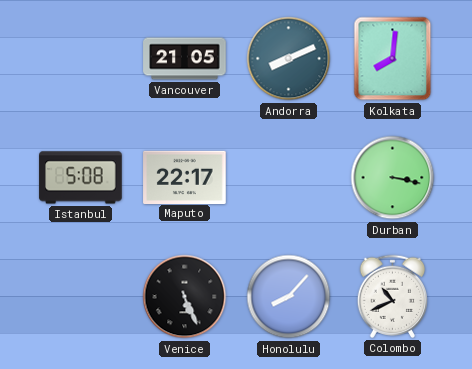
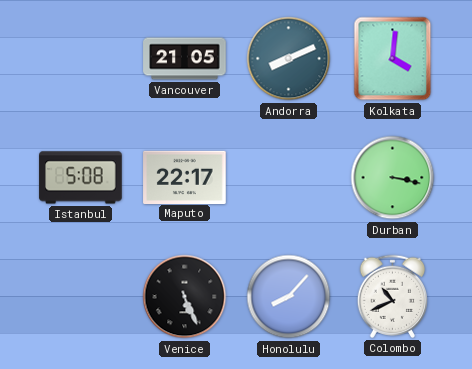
Kolkata: 8:01 -> 4:01 (393, 59)
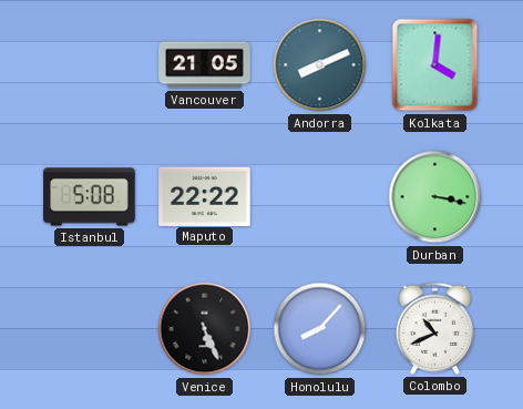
Maputo: 22:17 -> 22:22 (205, 196)
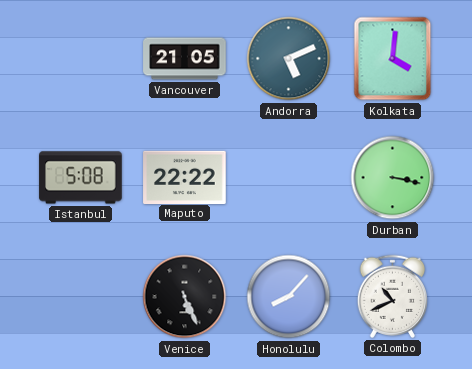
Andorra: 8:11 -> 5:11 (289, 59)
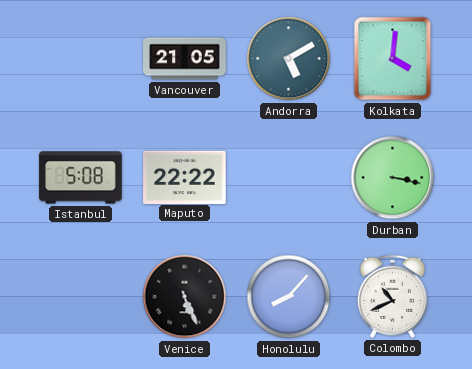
Andorra: 5:11 -> 5:10 (289, 59)
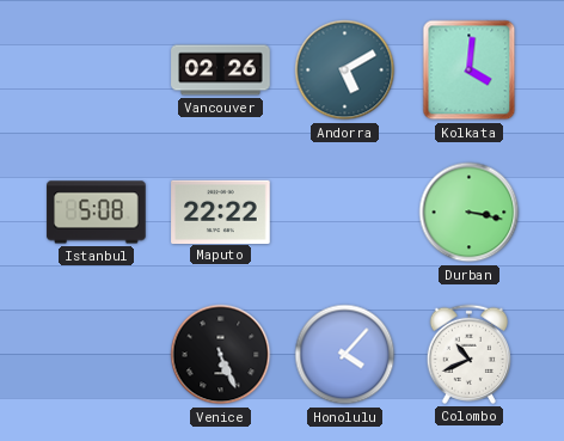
Vancouver: 21:05 -> 02:26 (221, 71)
Honolulu: 8:07 -> 4:07 (345, 355)
